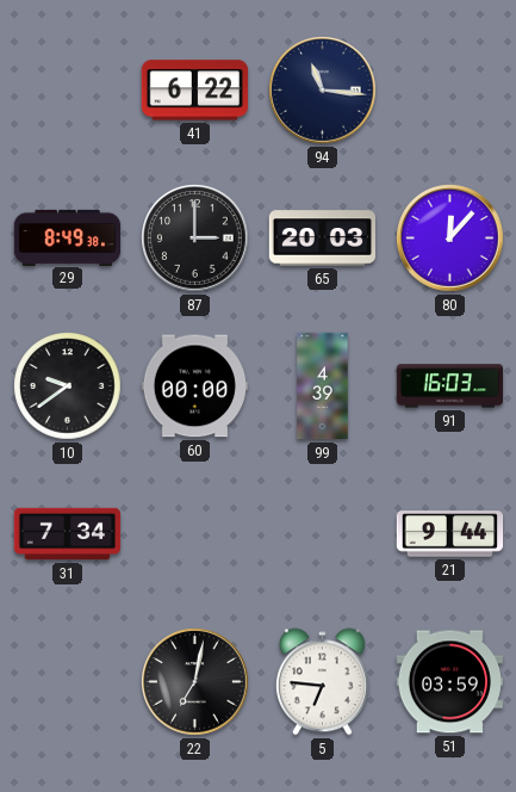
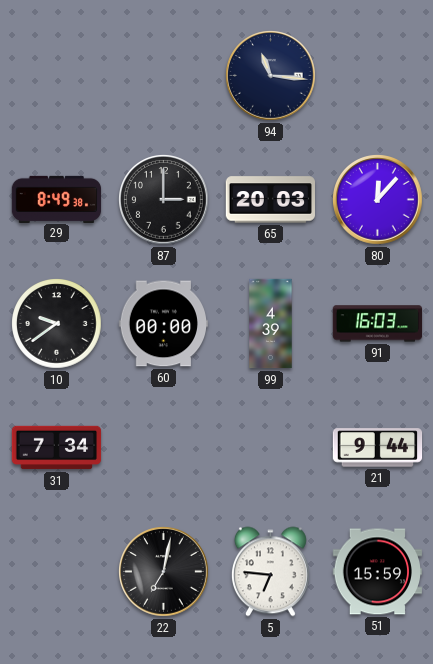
41: 6:22 -> none (194, 91)
51: 03:59 -> 15:59 (377, 572)
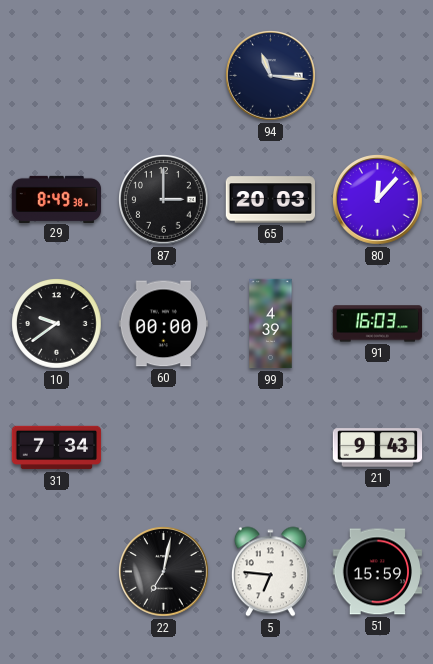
21: 9:44 -> 9:43 (378, 448)
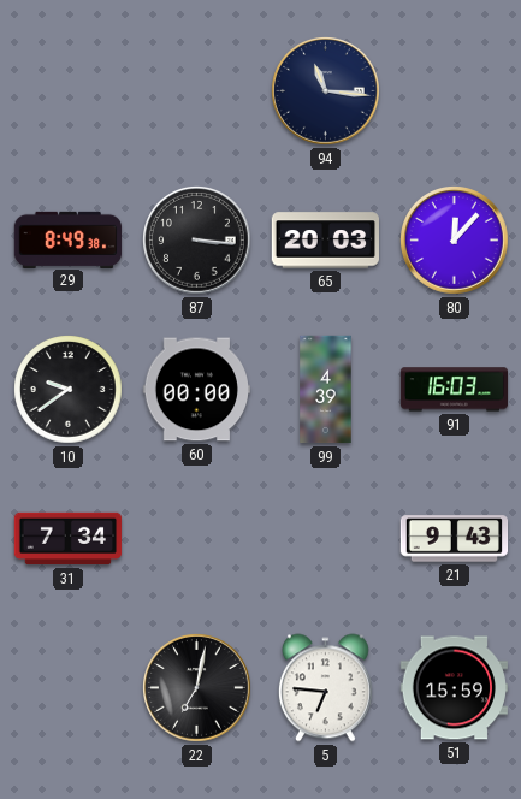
87: 3:00 -> 3:16 (197, 241)
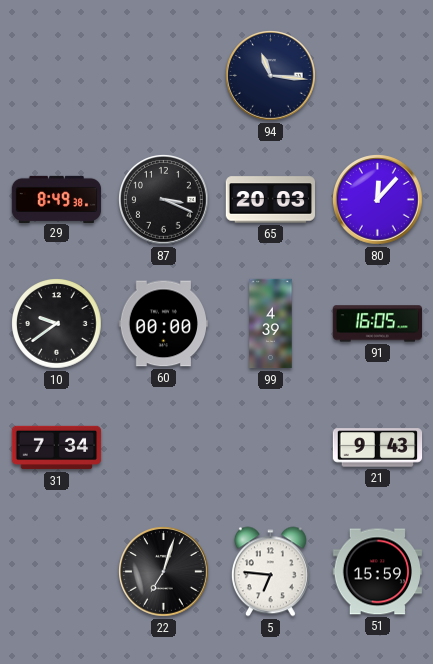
87: 3:16 -> 3:19 (164, 200)
91: 16:03 -> 16:05 (378, 324)
22: 7:02 -> 7:03 (164, 572)
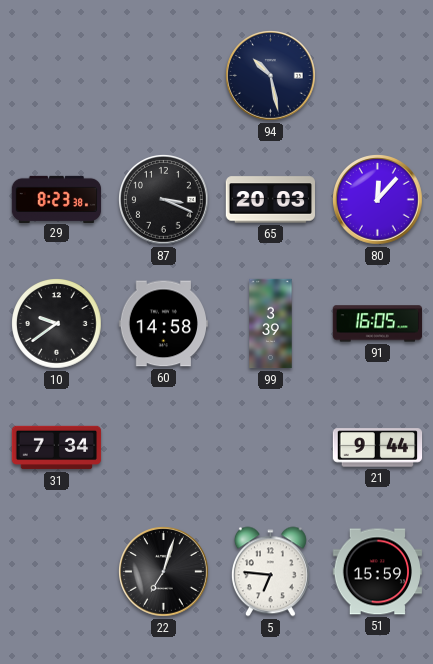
94: 11:16 -> 10:28 (271, 76)
29: 8:49 -> 8:23 (57, 199)
60: 00:00 -> 14:58 (163, 324)
99: 4:39 -> 3:39 (271, 324)
21: 9:43 -> 9:44 (378, 448)
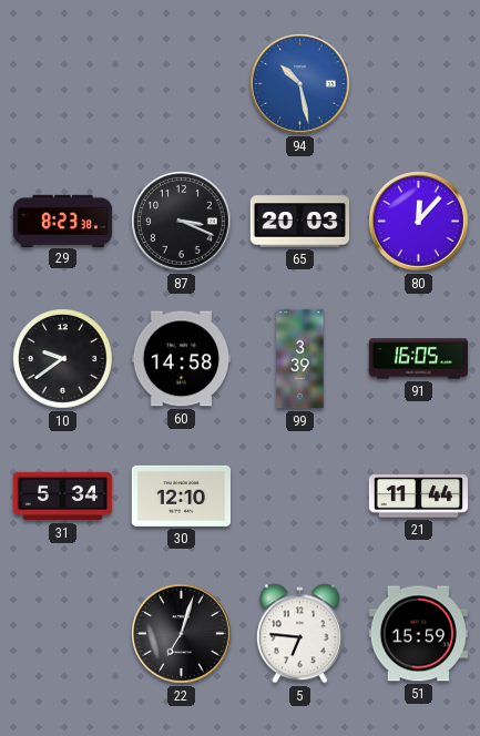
94 dial: navy -> blue (300, 84)
31: 7:34 -> 5:34 (63, 497)
30: none -> 12:10 (181, 495)
21: 9:44 -> 11:44 (419, 497)
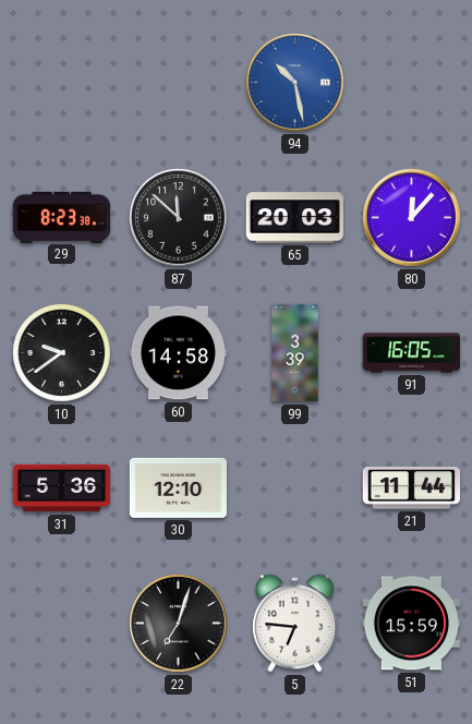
87: 3:19 -> 11:52 (179, 218)
31: 5:34 -> 5:36 (62, 488)
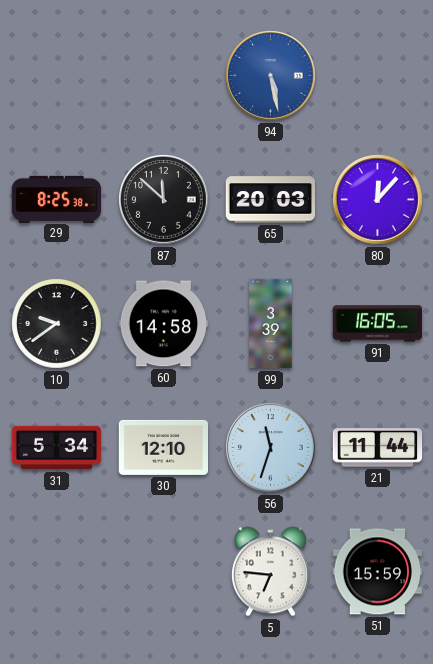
94: 10:28 -> 5:28 (271, 76)
29: 8:23 -> 8:25 (57, 199)
31: 5:36 -> 5:34 (57, 448)
56: none -> 11:33 (271, 448)
22: 7:03 -> none (179, 624)
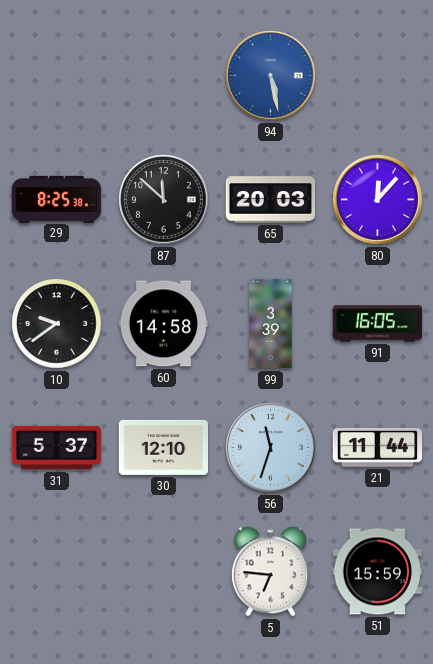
31: 5:34 -> 5:37 (57, 448)
